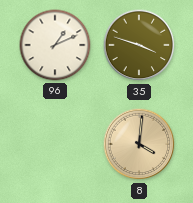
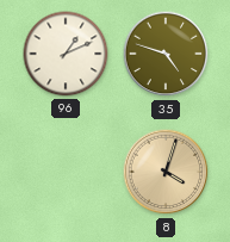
35: 3:48 -> 4:48 (166, 54)
8: 4:01 -> 4:03 (166, 172)
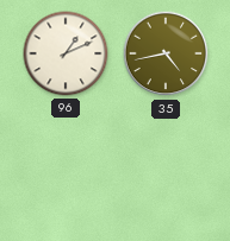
35: 4:48 -> 4:43 (166, 53)
8: 4:03 -> none (166, 172)
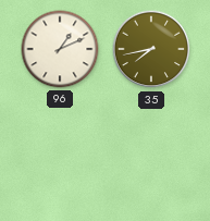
35: 4:43 -> 7:43 (151, 49)
